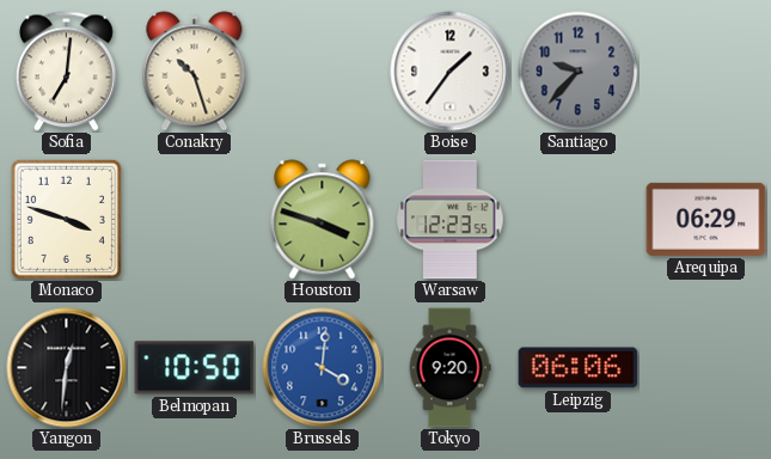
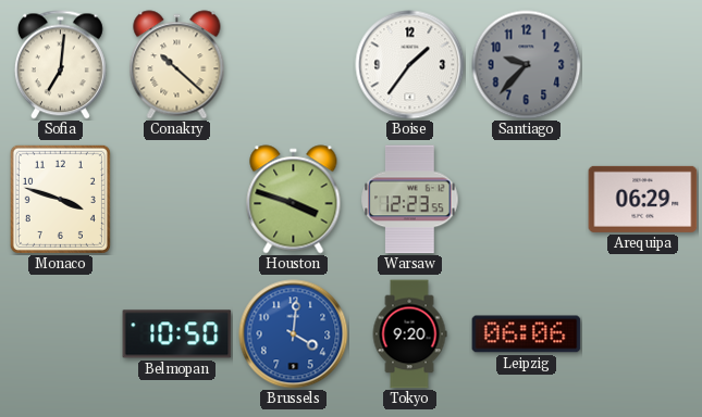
Conakry: 10:27 -> 10:22 (177, 65)
Yangon: 12:31 -> none (67, 368)
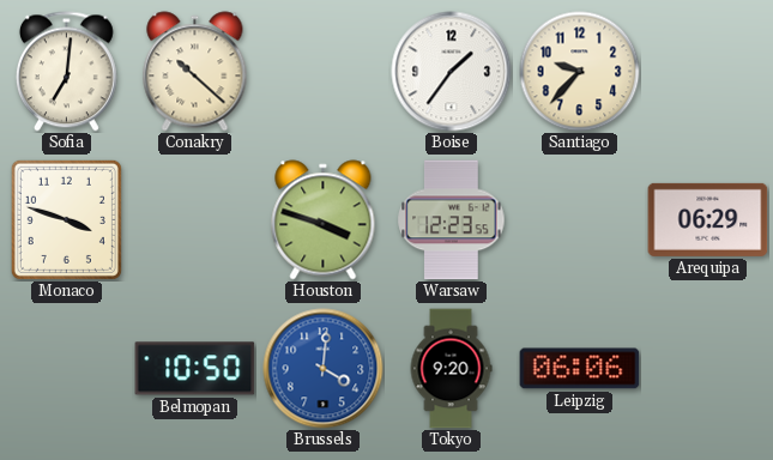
Santiago dial: grey -> cream (580, 72)
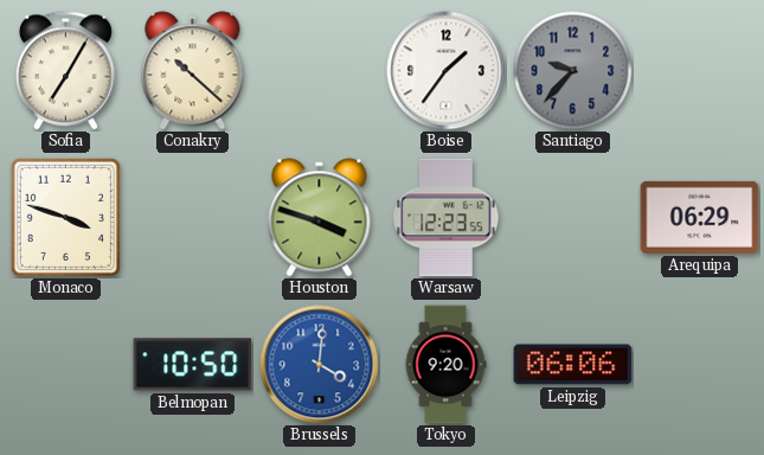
Sofia: 7:01 -> 7:05 (65, 71)
Santiago dial: cream -> grey (573, 71)
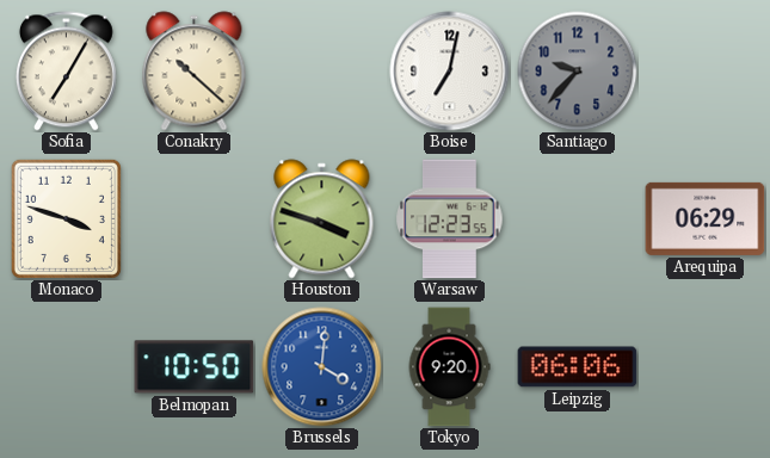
Boise: 1:36 -> 7:02 (450, 72)
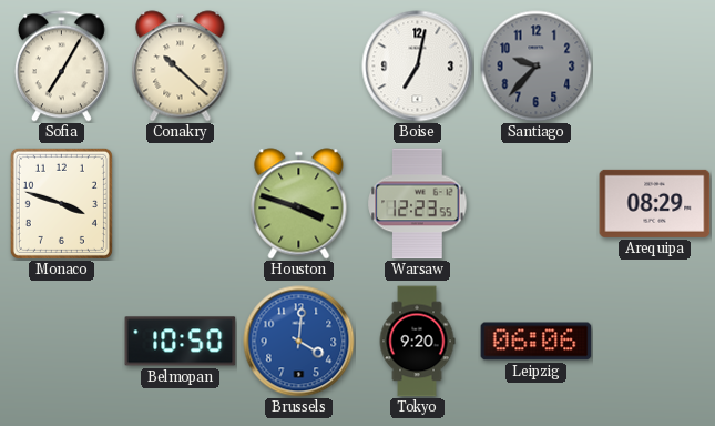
Arequipa: 06:29 -> 08:29 (655, 203)
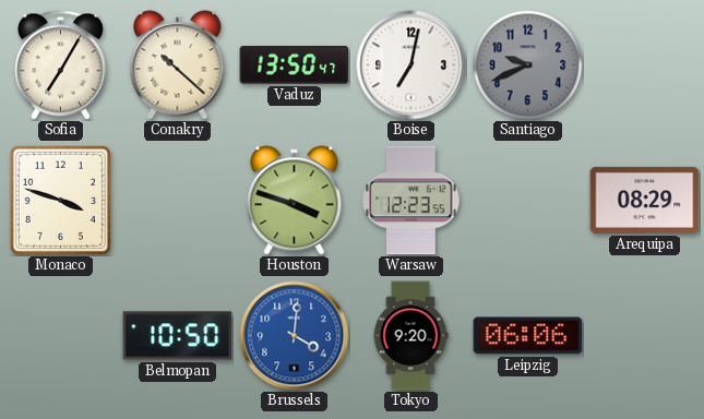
Vaduz: none -> 13:50 (295, 65)
Santiago: 9:37 -> 9:41 (528, 65)
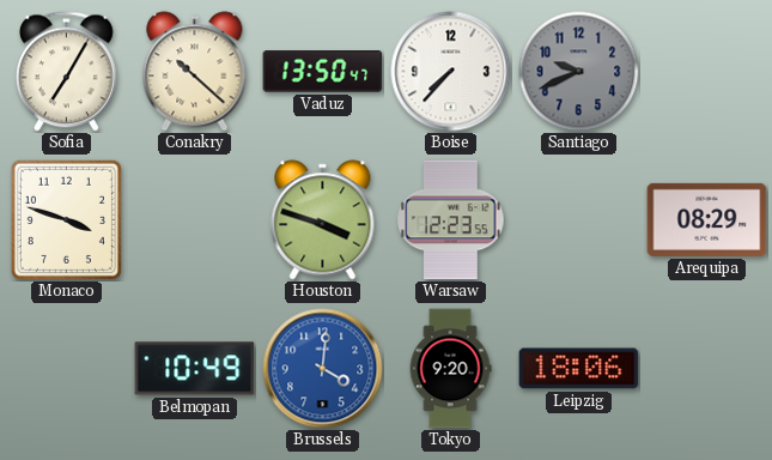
Boise: 7:02 -> 7:37 (451, 72)
Belmopan: 10:50 -> 10:49 (195, 369)
Leipzig: 06:06 -> 18:06 (579, 369)
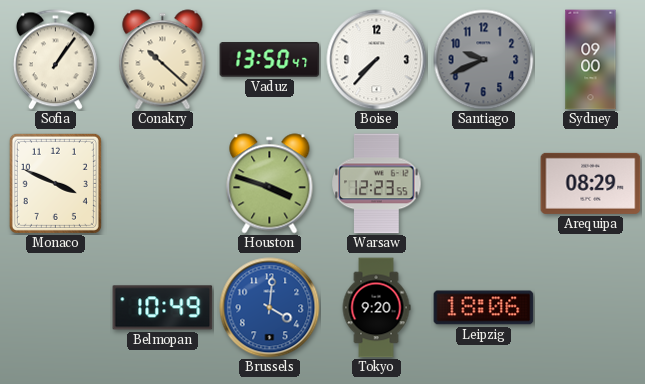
Sofia: 7:05 -> 1:06 (55, 60)
Sydney: none -> 09:00 (591, 60)
Monaco: 3:48 -> 3:49 (55, 183)
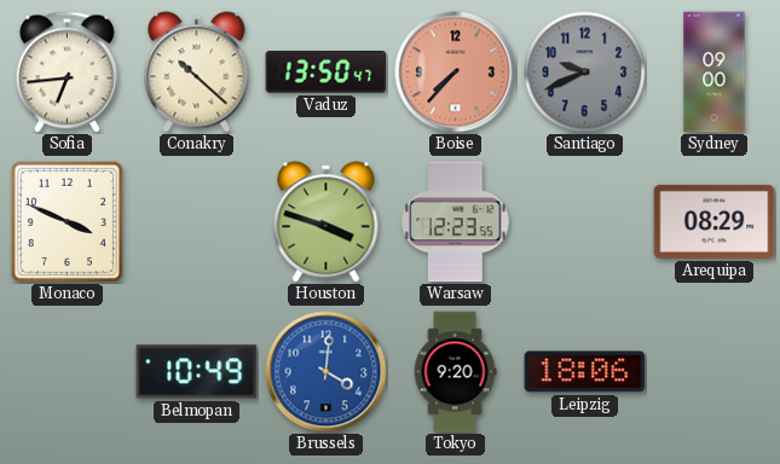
Sofia: 1:06 -> 6:44 (67, 72)
Boise dial: white -> salmon (456, 72)
